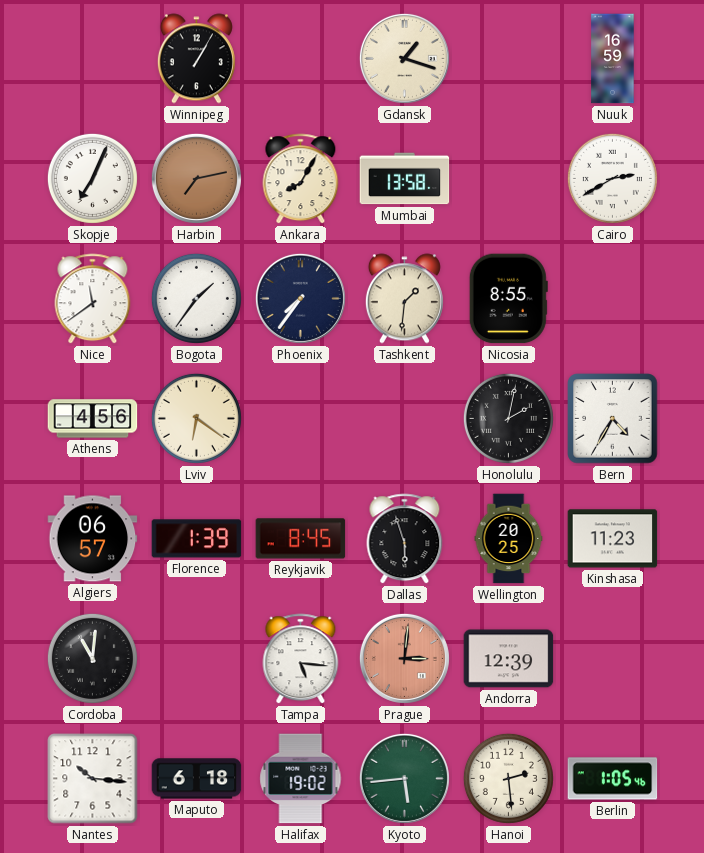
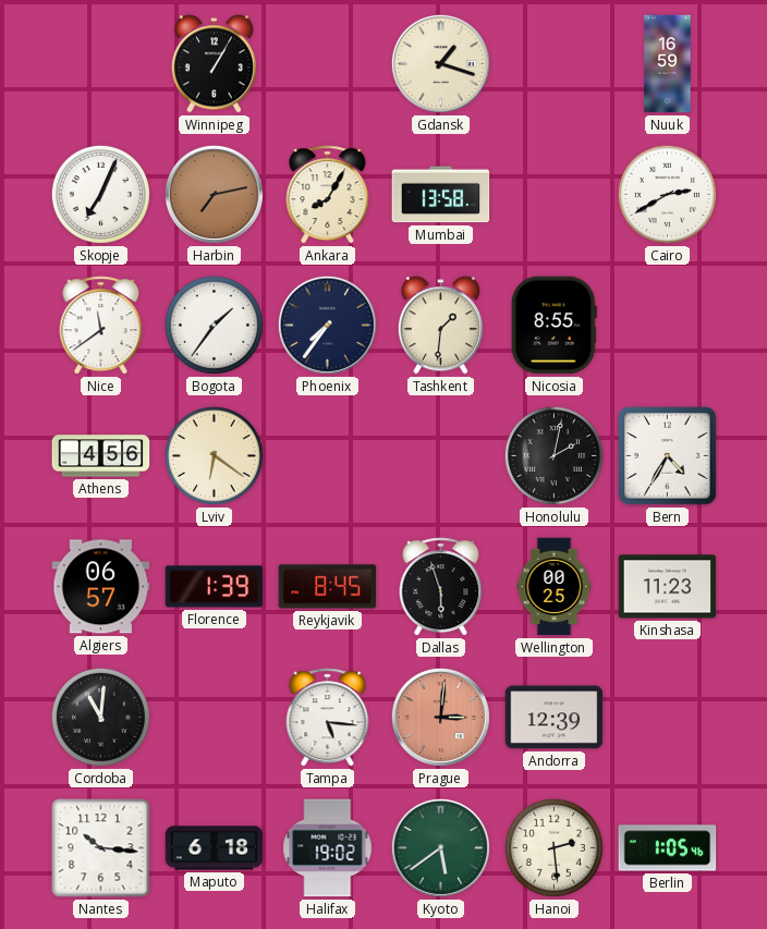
Wellington: 20:25 -> 00:25 (555, 587)
Kyoto: 5:44 -> 5:39 (440, 847)
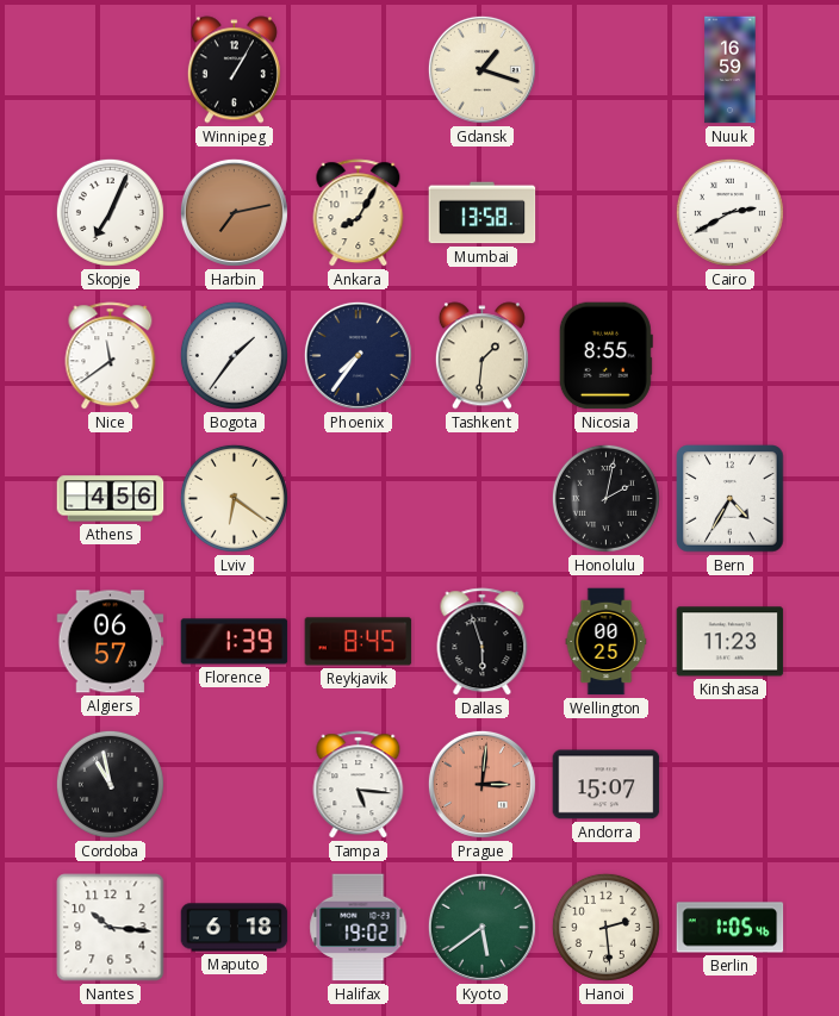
Cordoba: 11:01 -> 10:58 (110, 784)
Andorra: 12:39 -> 15:07 (607, 785)
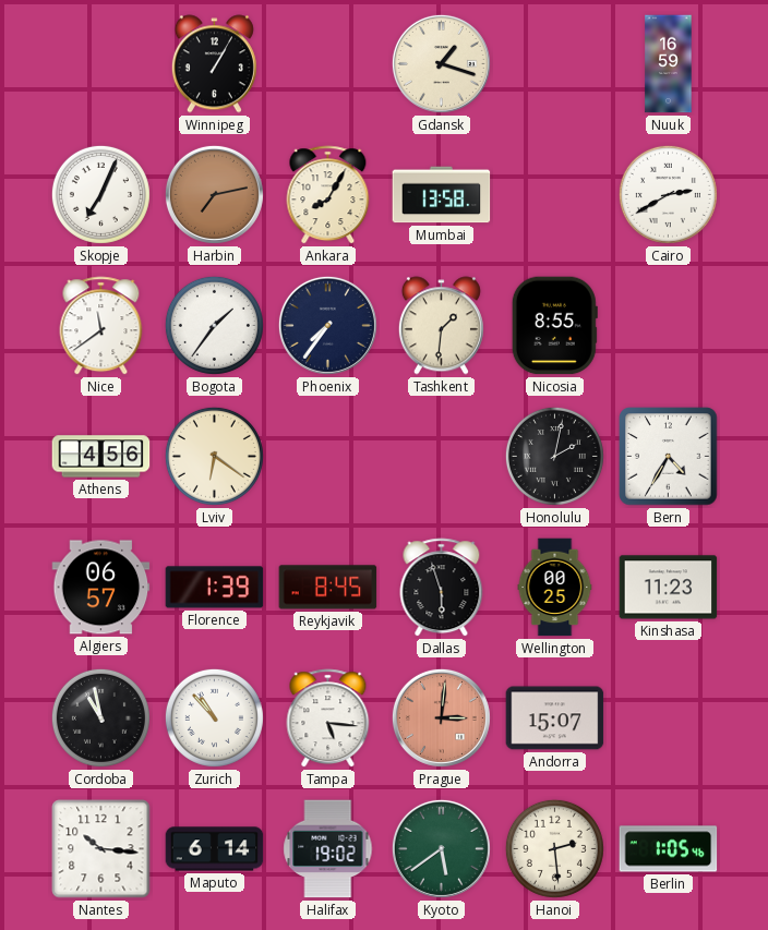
Zurich: none -> 10:53 (214, 717)
Maputo: 6:18 -> 6:14 (215, 849)
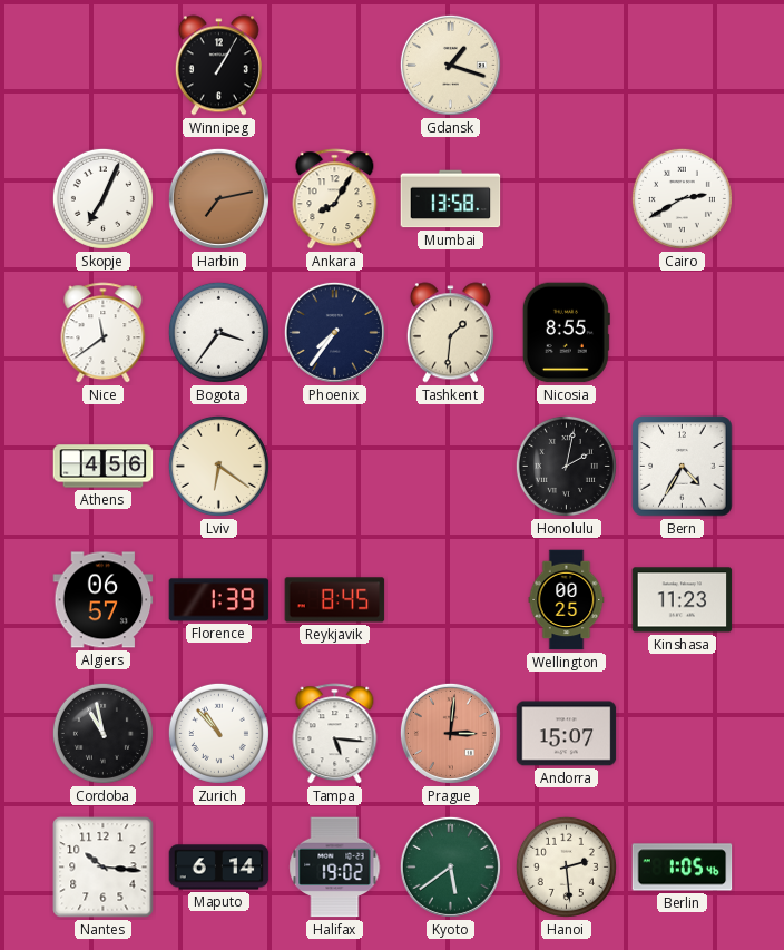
Nuuk: 16:59 -> none (669, 64)
Bogota: 1:36 -> 3:36 (218, 332)
Dallas: 5:57 -> none (442, 588)
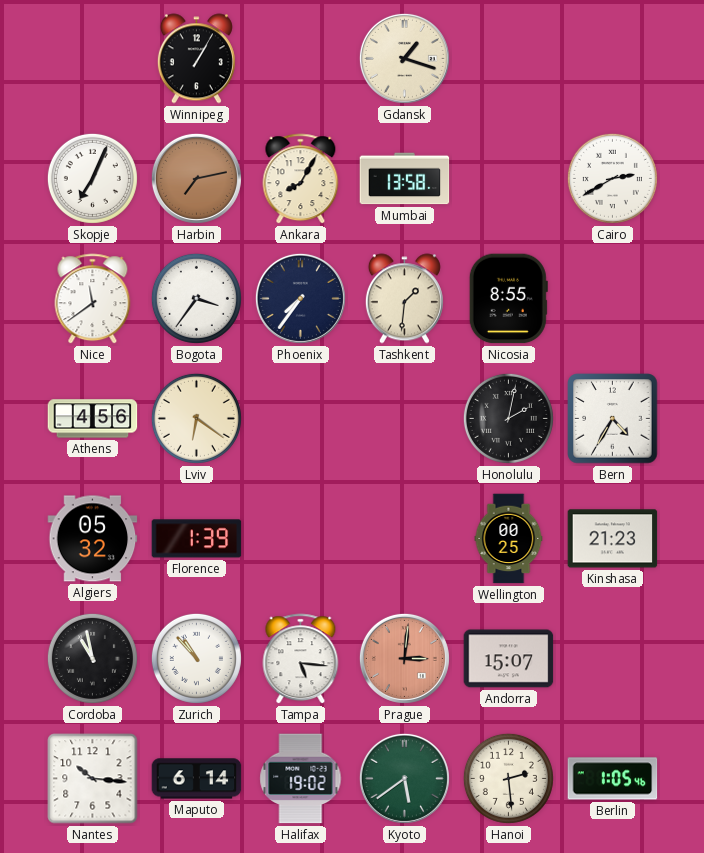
Algiers: 06:57 -> 05:32 (93, 539)
Reykjavik: 8:45 -> none (335, 600)
Kinshasa: 11:23 -> 21:23 (613, 539)
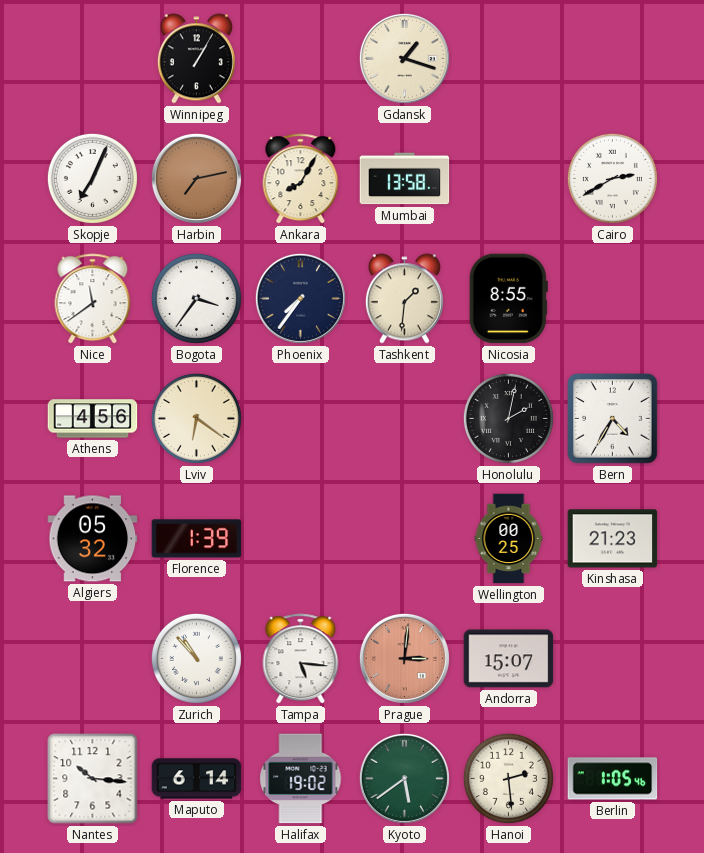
Cordoba: 10:58 -> none (92, 658)
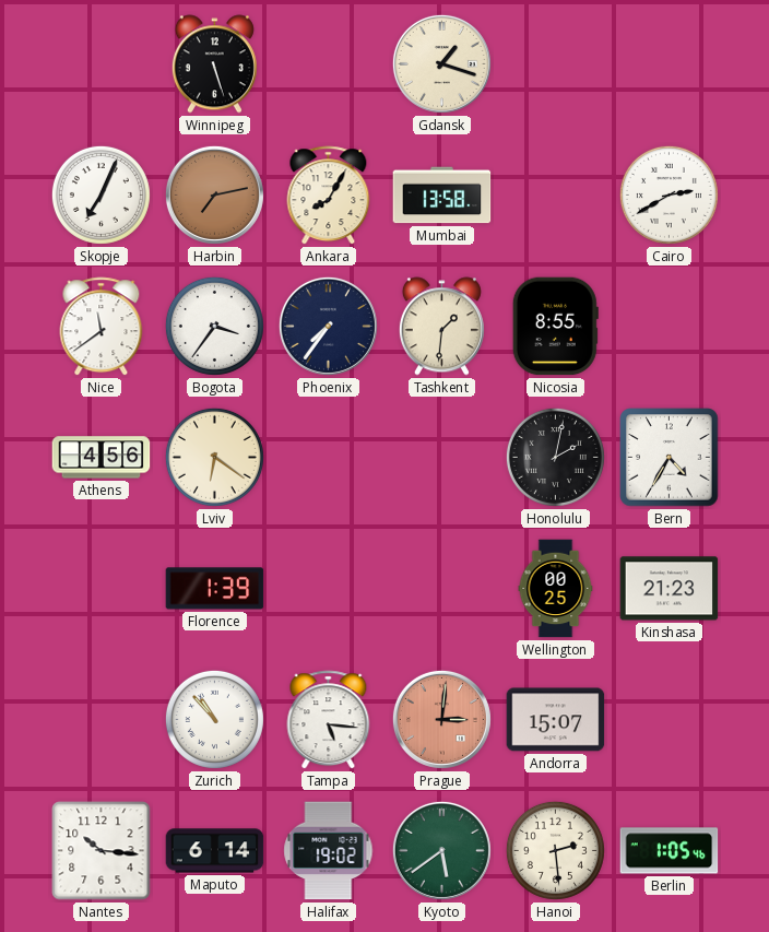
Winnipeg: 1:05 -> 5:27 (214, 64)
Algiers: 05:32 -> none (93, 539)
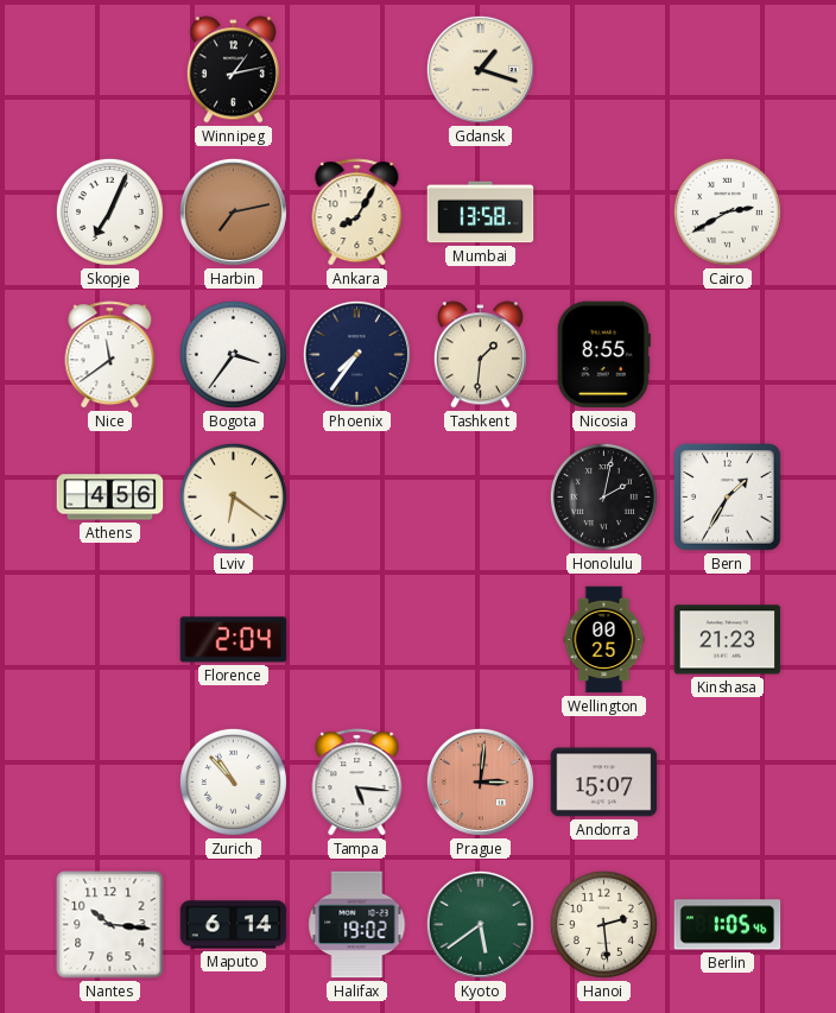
Winnipeg: 5:27 -> 1:13 (233, 70)
Bern: 4:35 -> 1:35 (728, 498)
Florence: 1:39 -> 2:04 (234, 640)
